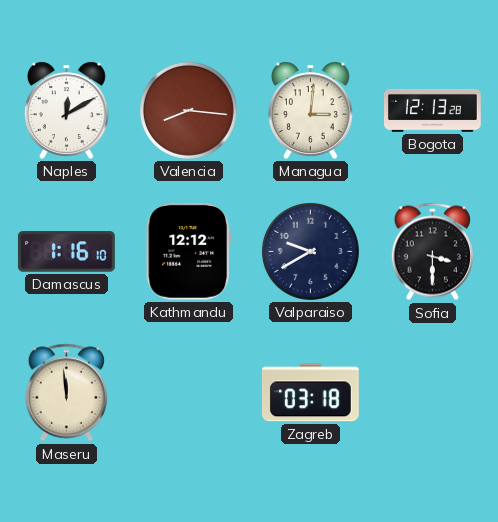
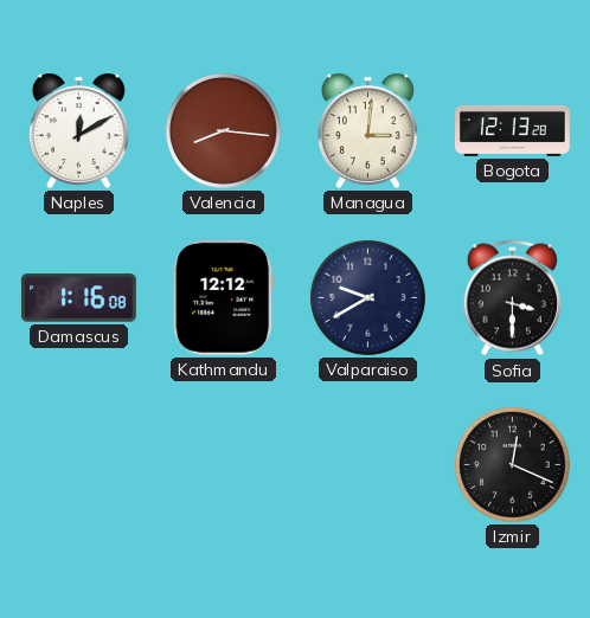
Damascus: 1:16:10 -> 1:16:08 (78, 298)
Maseru: 11:59 -> none (66, 393)
Zagreb: 03:18 -> none (310, 393)
Izmir: none -> 12:19 (512, 464)
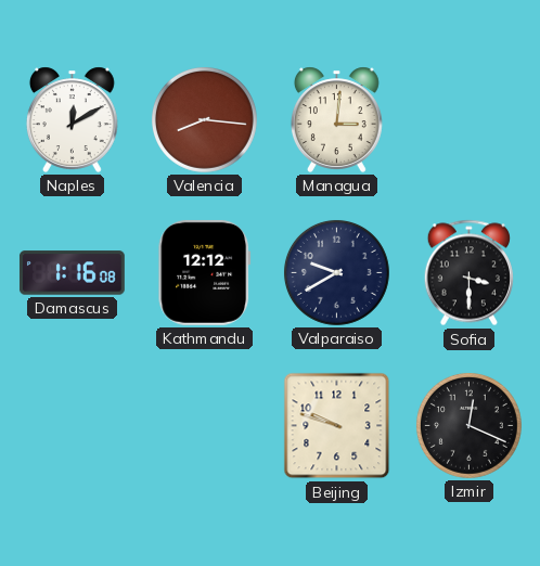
Bogota: 12:13 -> none (513, 130)
Beijing: none -> 9:48 (337, 426)
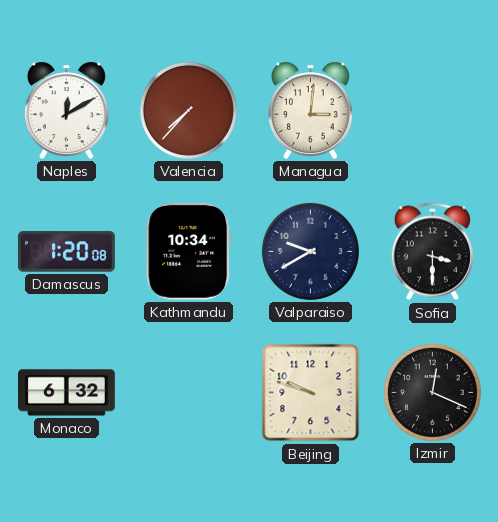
Valencia: 8:16 -> 7:37 (188, 110)
Damascus: 1:16 -> 1:20 (66, 252)
Kathmandu: 12:12 -> 10:34 (189, 251)
Monaco: none -> 6:32 (67, 393)
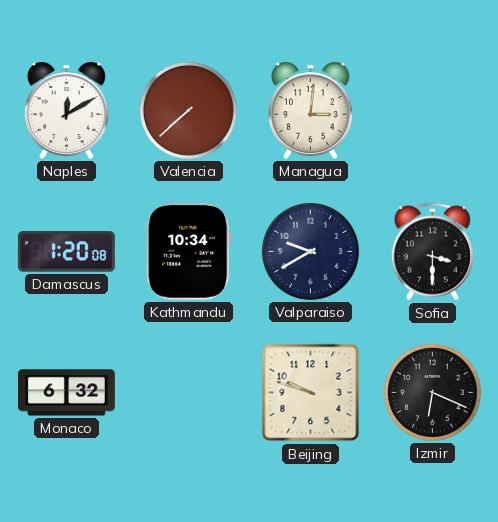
Valencia: 7:37 -> 7:38 (188, 110)
Izmir: 12:19 -> 6:19 (432, 392)
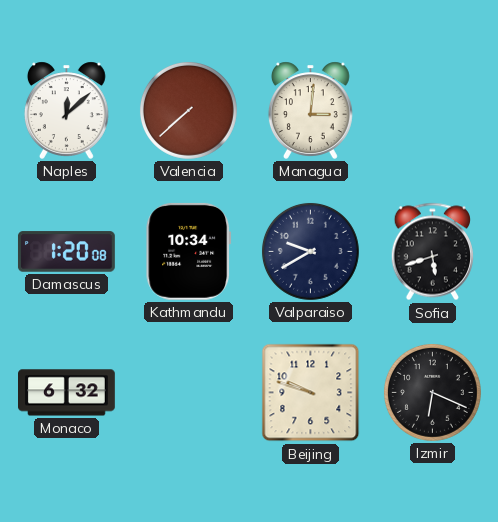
Naples: 12:10 -> 12:08 (66, 110)
Sofia: 3:30 -> 5:42 (432, 252)
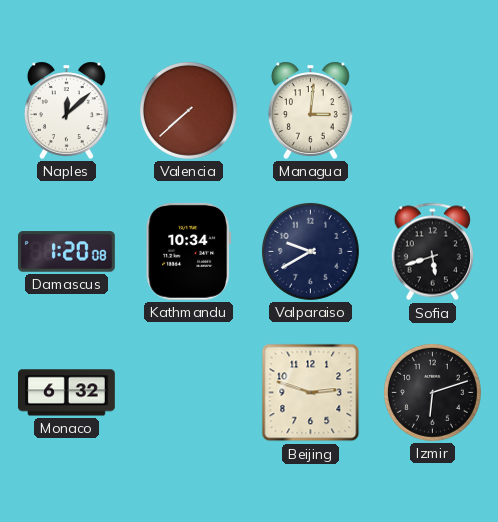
Beijing: 9:48 -> 2:48 (311, 393)
Izmir: 6:19 -> 6:12 (432, 392)
